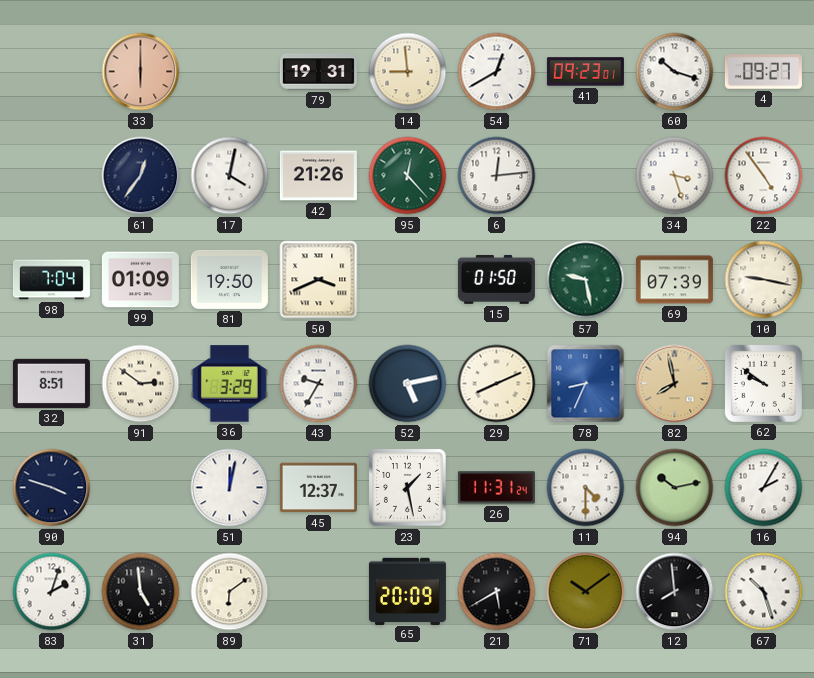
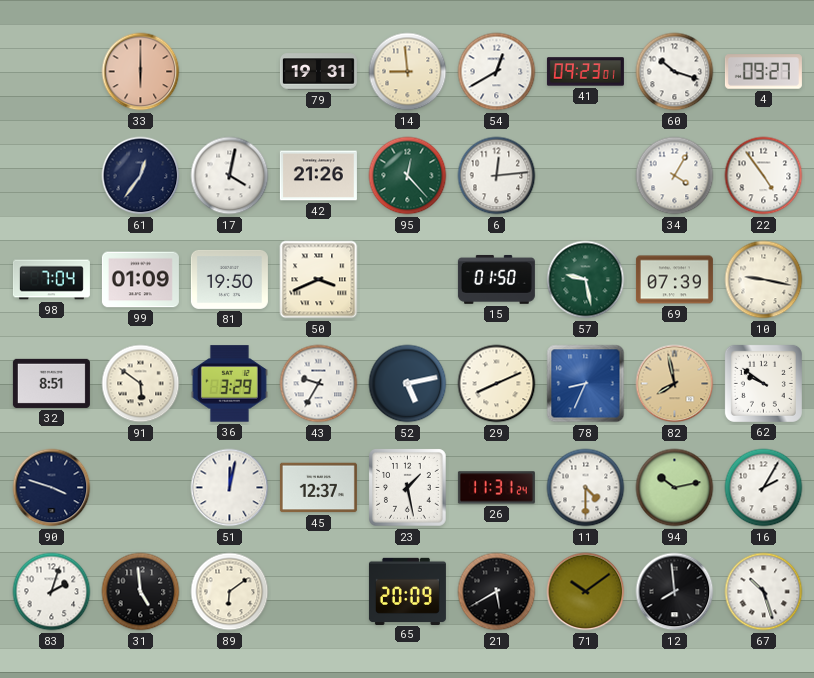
34: 3:27 -> 4:05 (675, 176)
91: 2:51 -> 5:51 (141, 384)
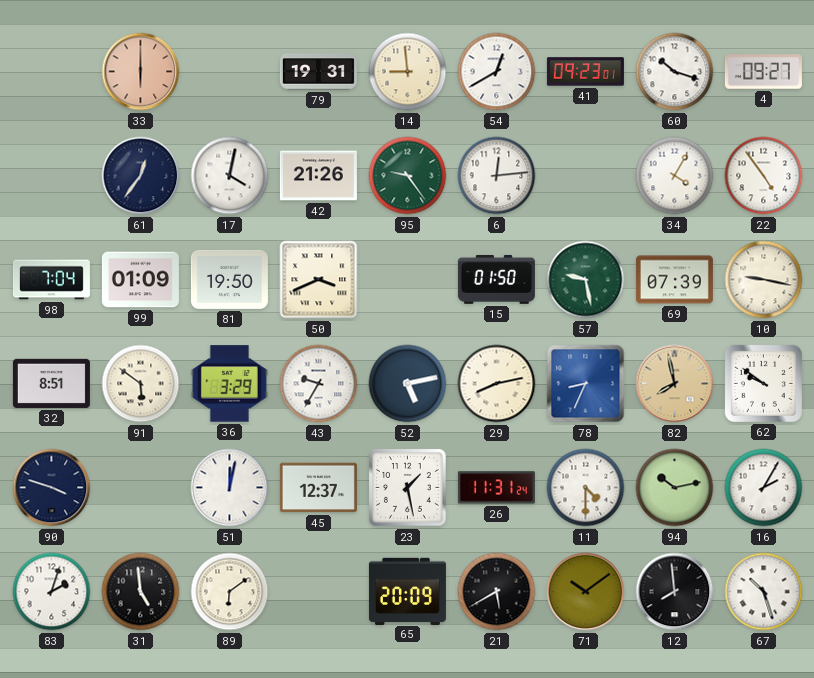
95: 12:23 -> 9:24 (408, 176)
29: 8:11 -> 8:13 (497, 384)
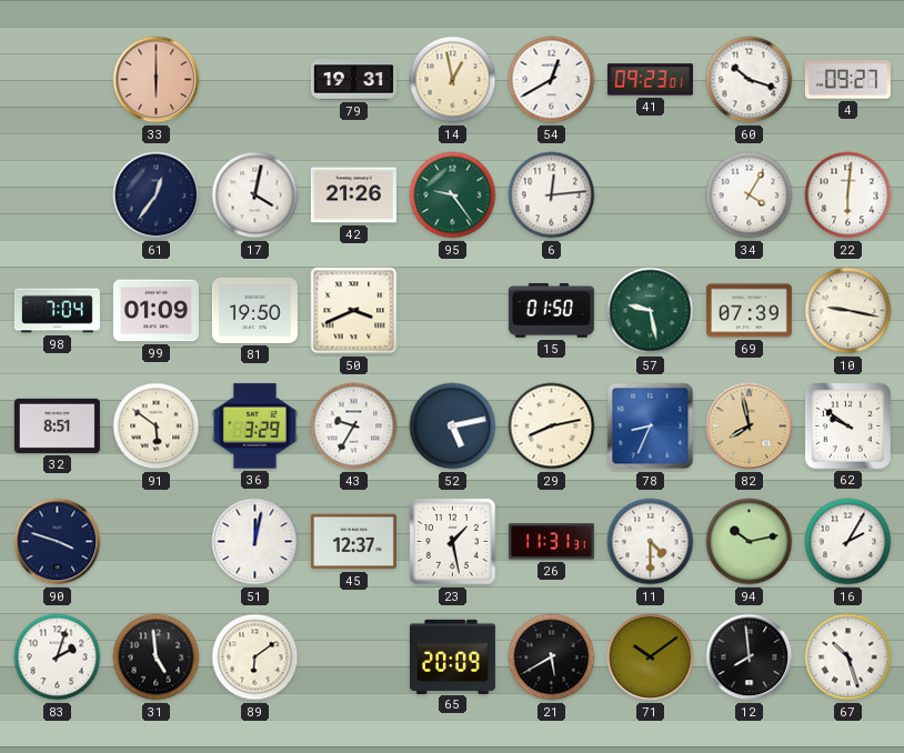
14: 8:59 -> 12:58 (453, 80)
22: 4:54 -> 6:01 (848, 195)
26: 11:31:24 -> 11:31:31 (551, 542)
